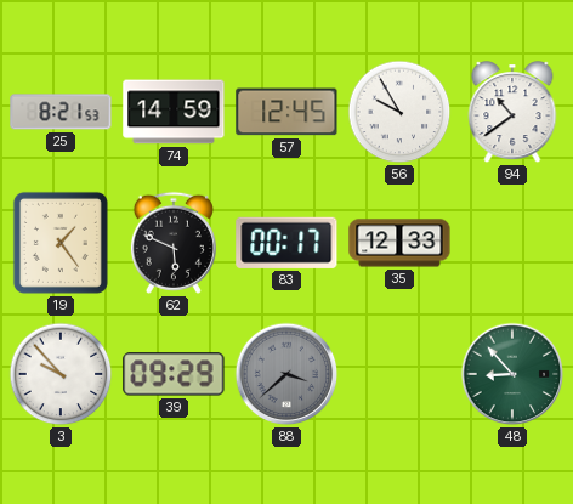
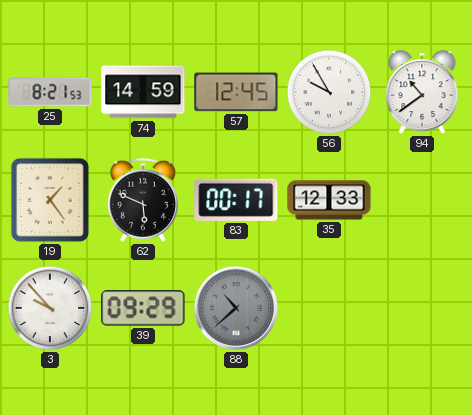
88: 3:38 -> 10:38 (236, 308)
48: 8:53 -> none (512, 374)
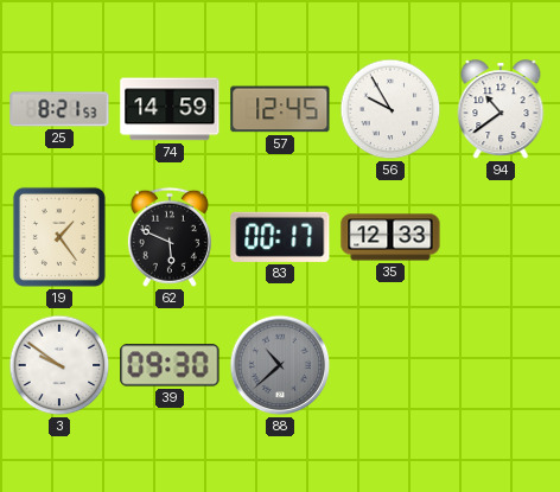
3: 9:53 -> 9:51 (59, 365)
39: 09:29 -> 09:30 (170, 365)
